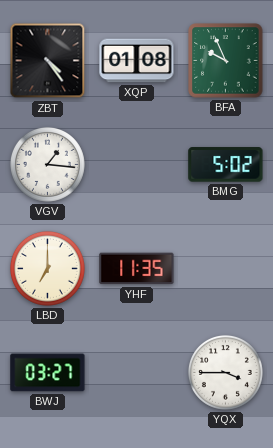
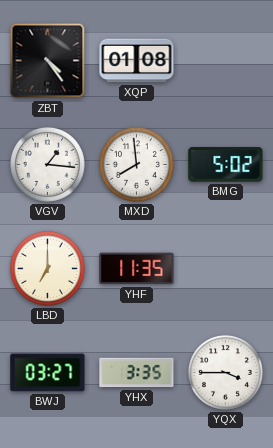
BFA: 9:56 -> none (226, 61)
MXD: none -> 7:59 (136, 164)
YHX: none -> 3:35 (137, 373)
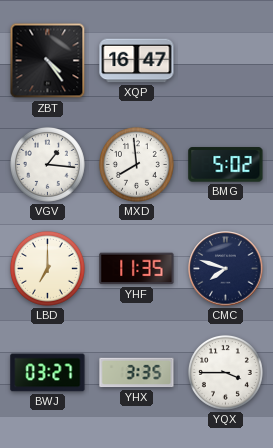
XQP: 01:08 -> 16:47 (137, 61)
CMC: none -> 7:48 (226, 269)
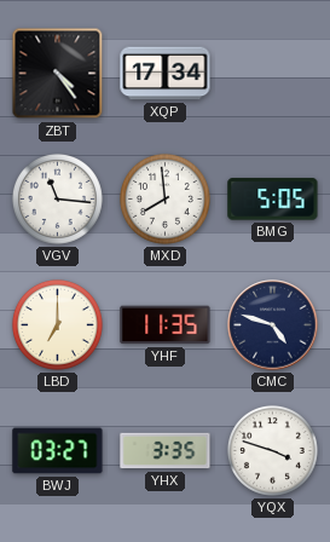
XQP: 16:47 -> 17:34 (166, 74)
VGV: 1:16 -> 11:16 (57, 198)
BMG: 5:02 -> 5:05 (273, 200)
CMC: 7:48 -> 4:48 (273, 325)
YQX: 3:45 -> 3:48 (272, 450)
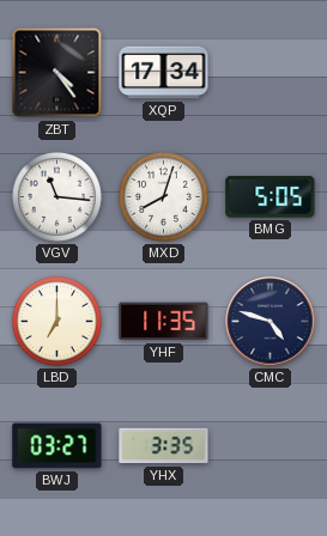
MXD: 7:59 -> 8:03 (163, 196)
YQX: 3:48 -> none (272, 450)
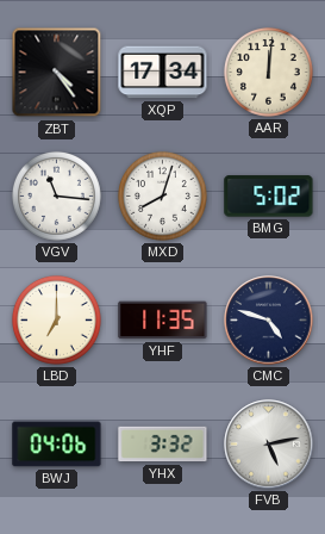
AAR: none -> 12:01 (268, 72)
BMG: 5:05 -> 5:02 (269, 197)
BWJ: 03:27 -> 04:06 (57, 445)
YHX: 3:35 -> 3:32 (163, 445)
FVB: none -> 5:13 (269, 445)
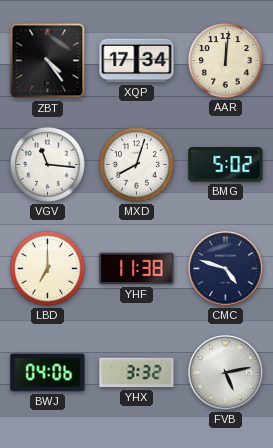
YHF: 11:35 -> 11:38 (137, 269)
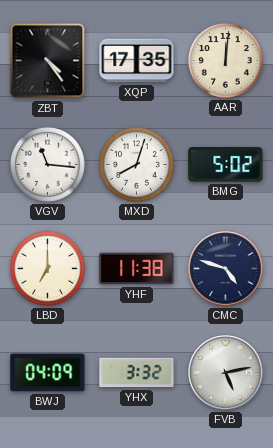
XQP: 17:34 -> 17:35 (137, 61)
BWJ: 04:06 -> 04:09 (48, 373)
